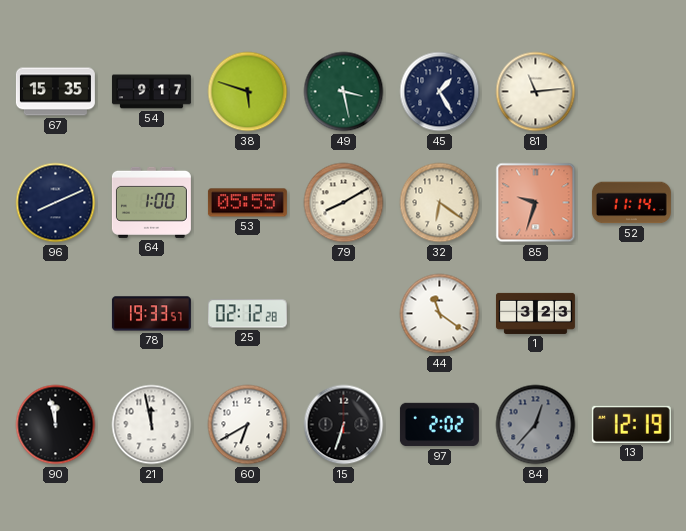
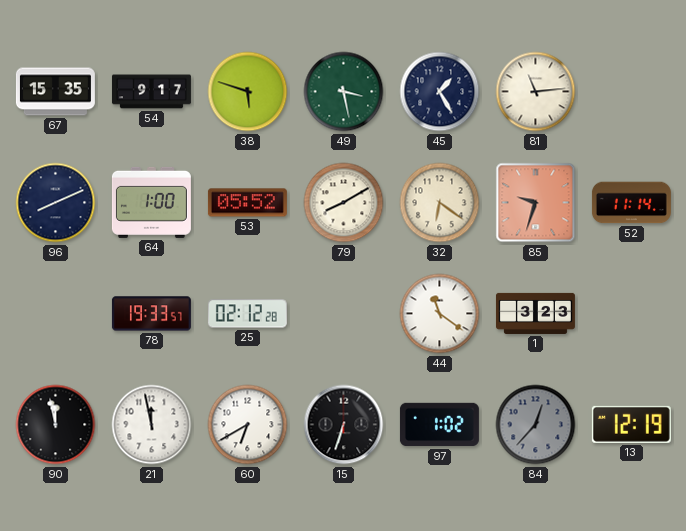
53: 05:55 -> 05:52 (247, 203)
97: 2:02 -> 1:02 (439, 425)
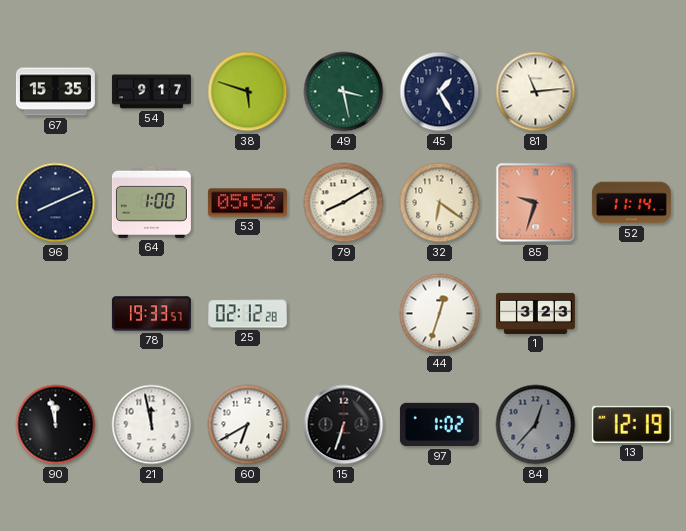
44: 11:21 -> 12:33 (440, 314)
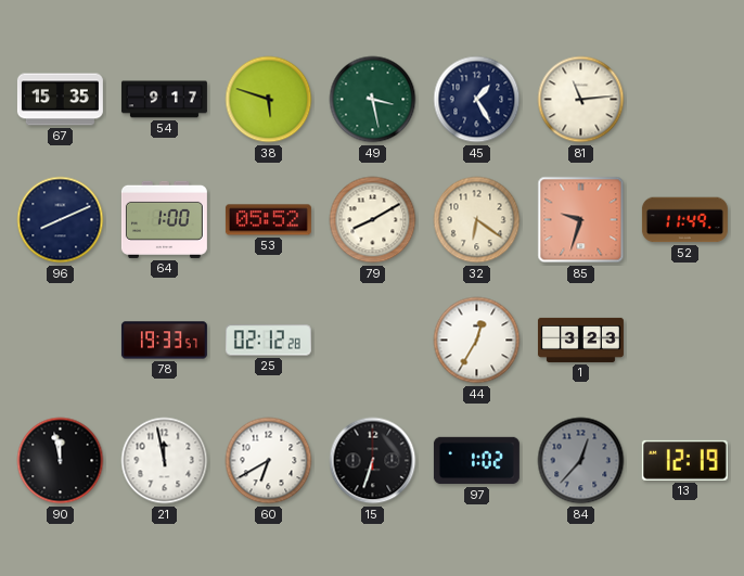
52: 11:14 -> 11:49 (684, 220)
44: 12:33 -> 12:35 (477, 341)
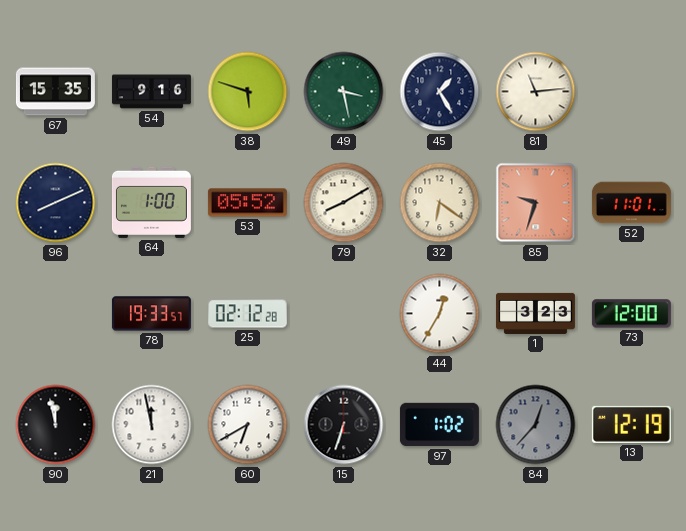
54: 9:17 -> 9:16 (151, 92)
52: 11:49 -> 11:01 (631, 203)
73: none -> 12:00 (631, 314)
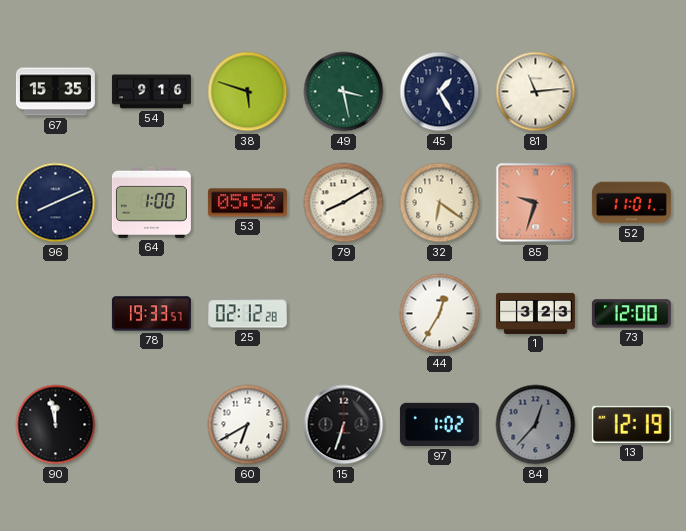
21: 11:58 -> none (152, 425)
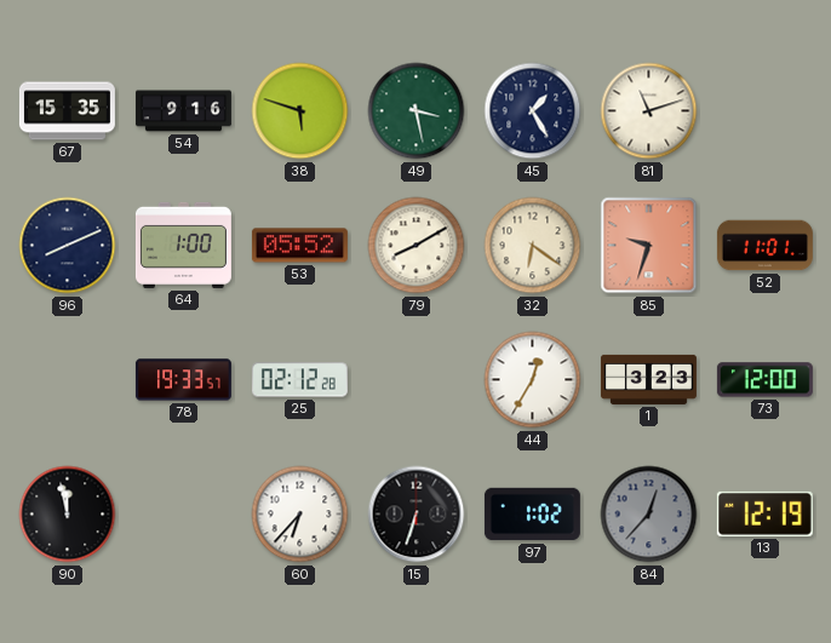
81: 11:14 -> 11:12 (649, 111)
60: 6:40 -> 6:37 (300, 515)
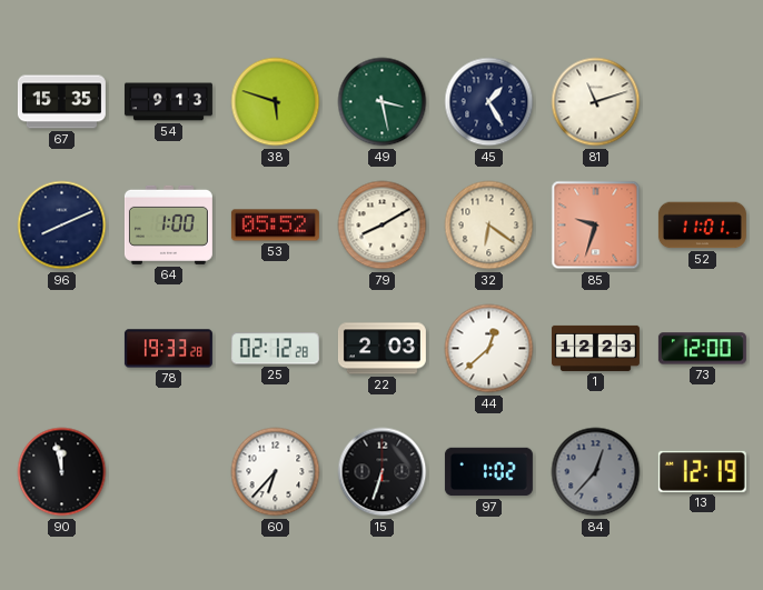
54: 9:16 -> 9:13 (168, 102)
78: 19:33:57 -> 19:33:28 (168, 349)
22: none -> 2:03 (381, 349)
44: 12:35 -> 12:38 (489, 349)
1: 3:23 -> 12:23 (595, 348)
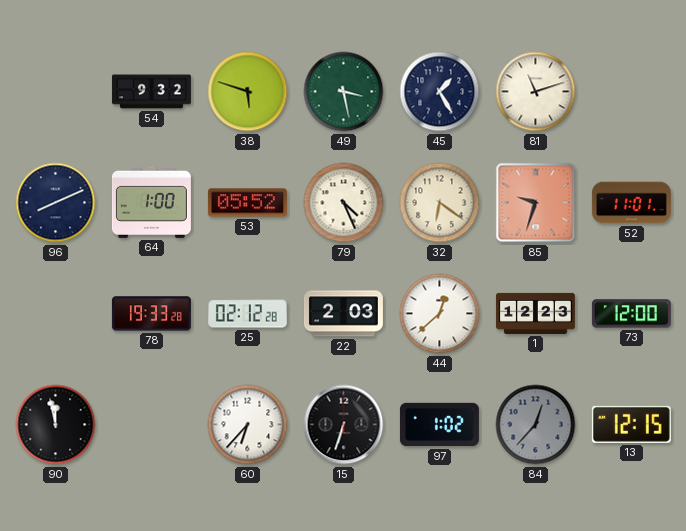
67: 15:35 -> none (61, 102)
54: 9:13 -> 9:32 (151, 92)
79: 8:10 -> 4:26 (344, 203)
13: 12:19 -> 12:15 (631, 424)
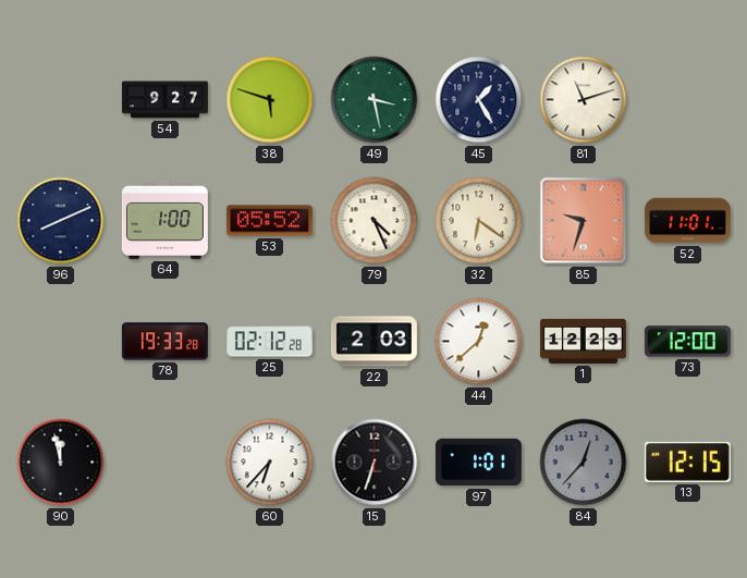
54: 9:32 -> 9:27 (164, 100)
97: 1:02 -> 1:01 (478, 463)
